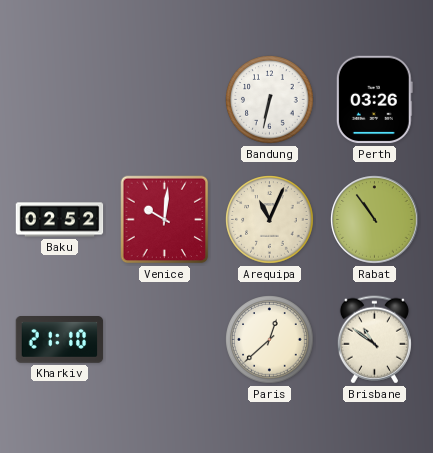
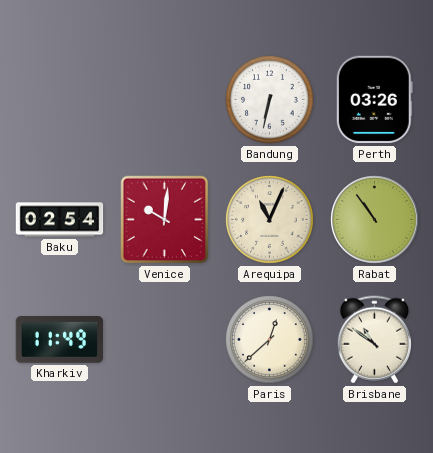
Baku: 02:52 -> 02:54 (60, 220)
Kharkiv: 21:10 -> 11:49 (60, 340)
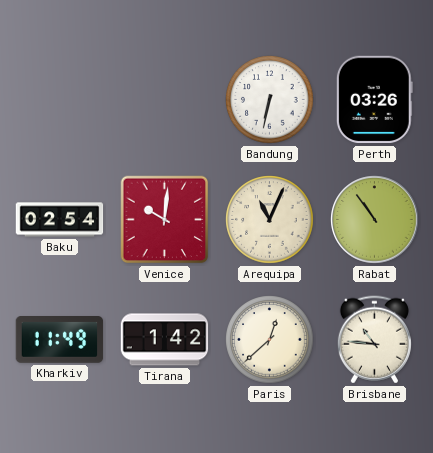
Tirana: none -> 1:42 (165, 340)
Brisbane: 10:51 -> 10:46 (374, 340)
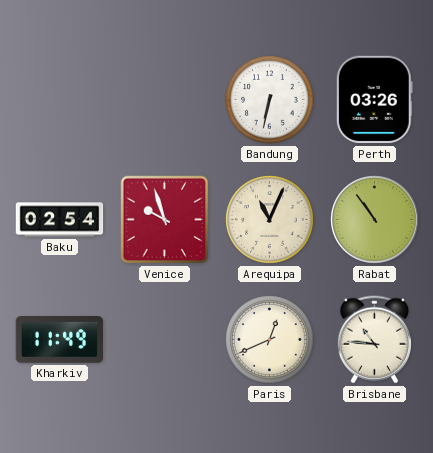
Venice: 10:01 -> 9:57 (165, 220)
Tirana: 1:42 -> none (165, 340)
Paris: 12:38 -> 12:41 (270, 340)
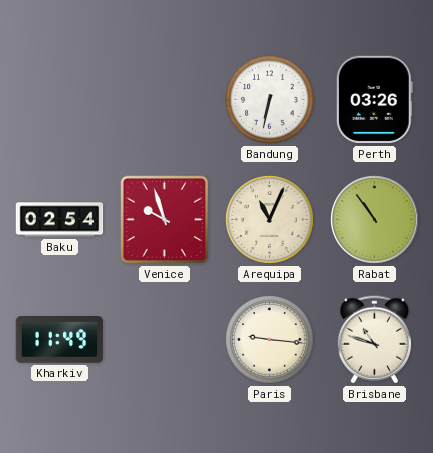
Paris: 12:41 -> 9:16 (270, 340)
Brisbane: 10:46 -> 10:48 (374, 340)
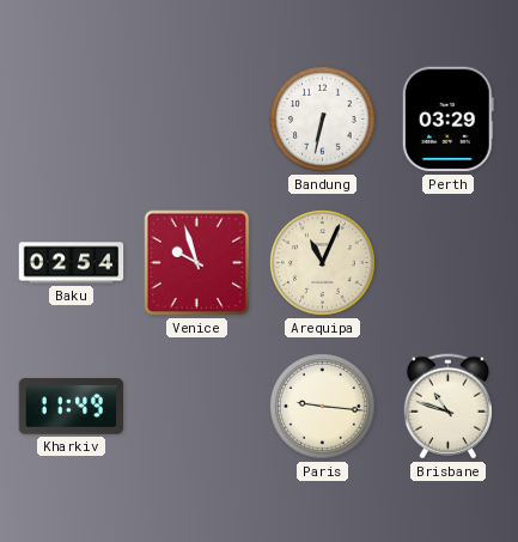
Perth: 03:26 -> 03:29 (447, 120)
Rabat: 10:54 -> none (375, 220)
